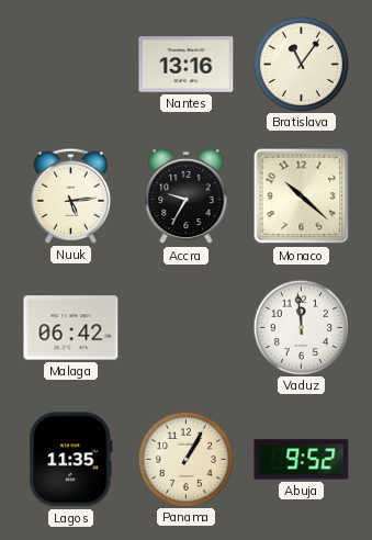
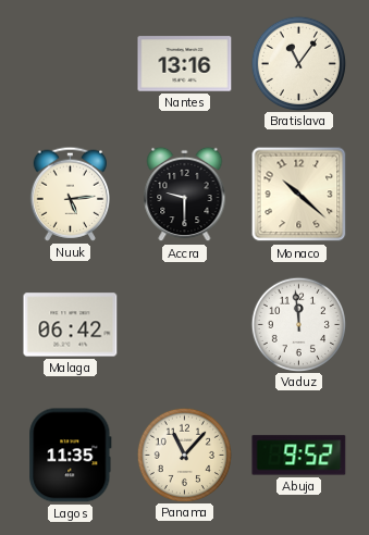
Accra: 9:35 -> 9:30 (185, 195)
Panama: 1:05 -> 11:07 (184, 455)
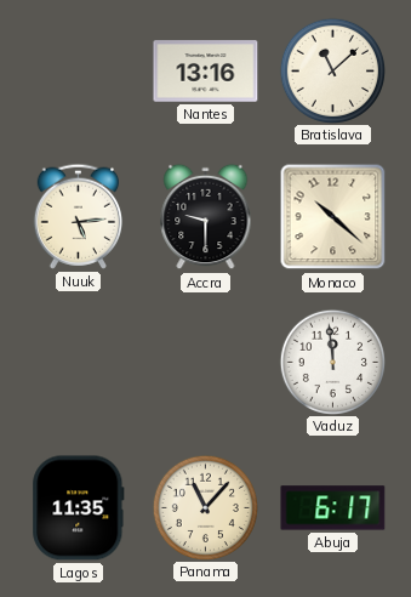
Bratislava: 11:06 -> 11:08 (332, 70)
Malaga: 06:42 -> none (71, 325)
Abuja: 9:52 -> 6:17 (333, 508)
